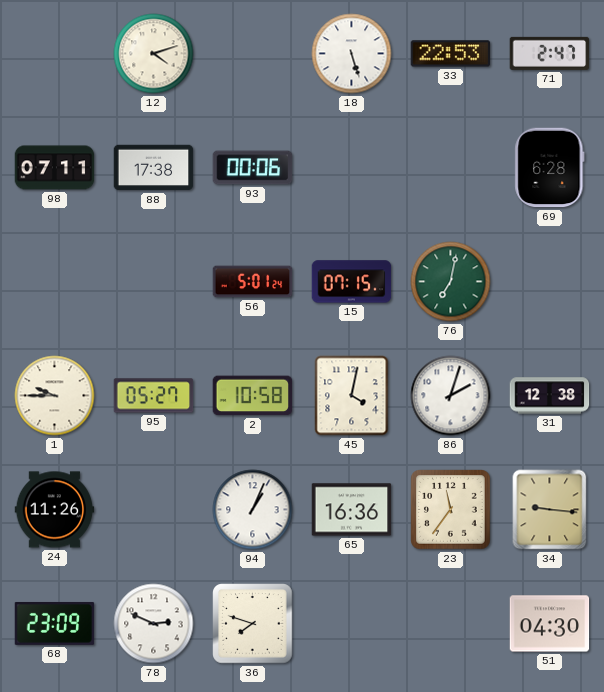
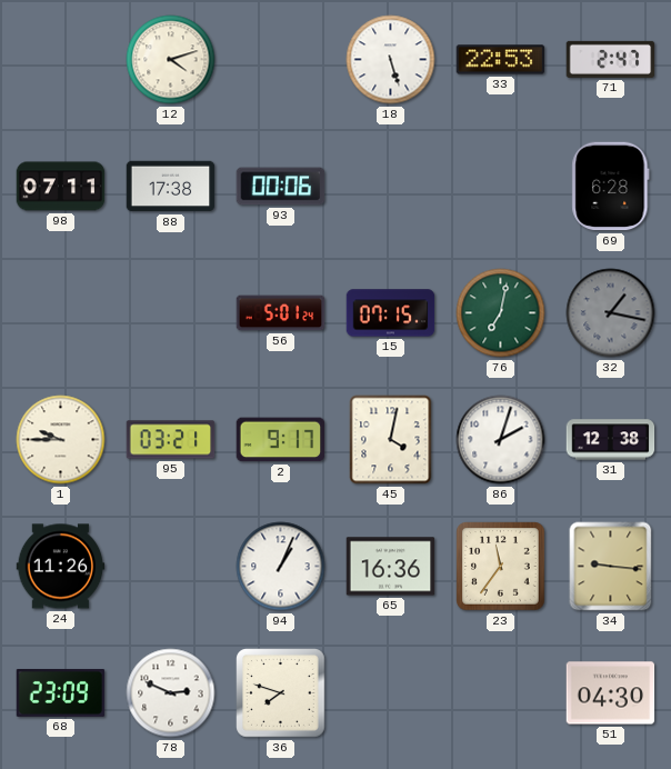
32: none -> 1:17 (611, 313)
95: 05:27 -> 03:21 (171, 440)
2: 10:58 -> 9:17 (281, 440)
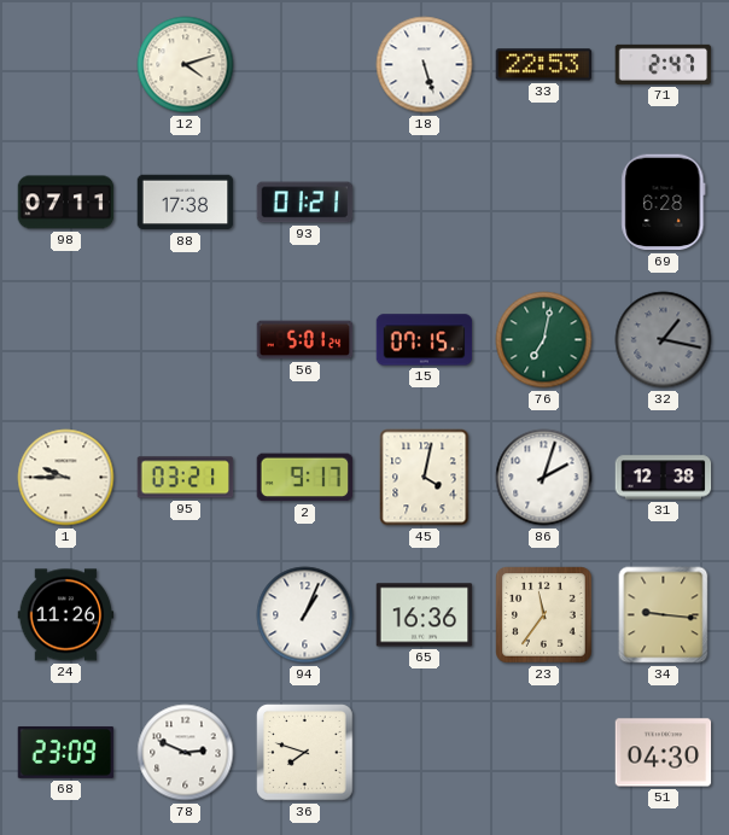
93: 00:06 -> 01:21 (305, 203)
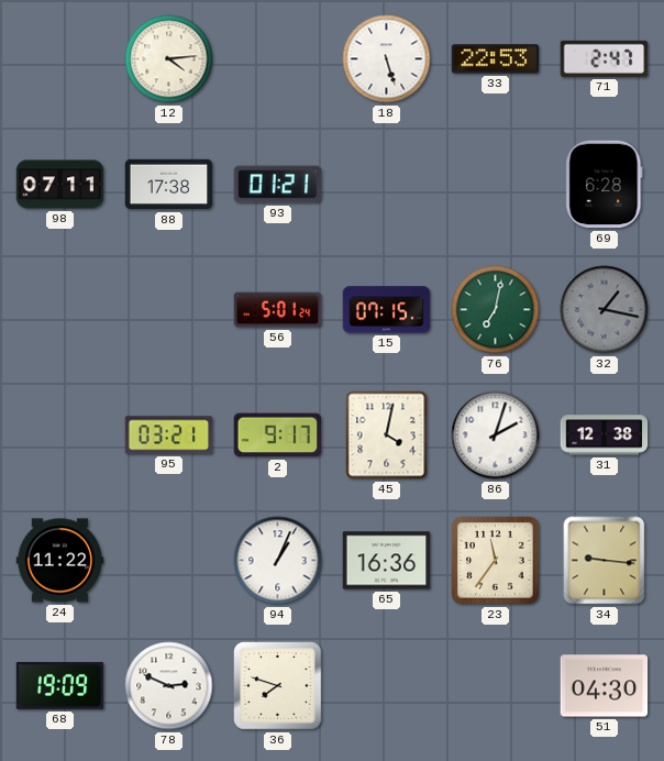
12: 4:12 -> 4:14 (169, 59)
1: 9:45 -> none (66, 478)
24: 11:26 -> 11:22 (60, 561)
68: 23:09 -> 19:09 (60, 685)
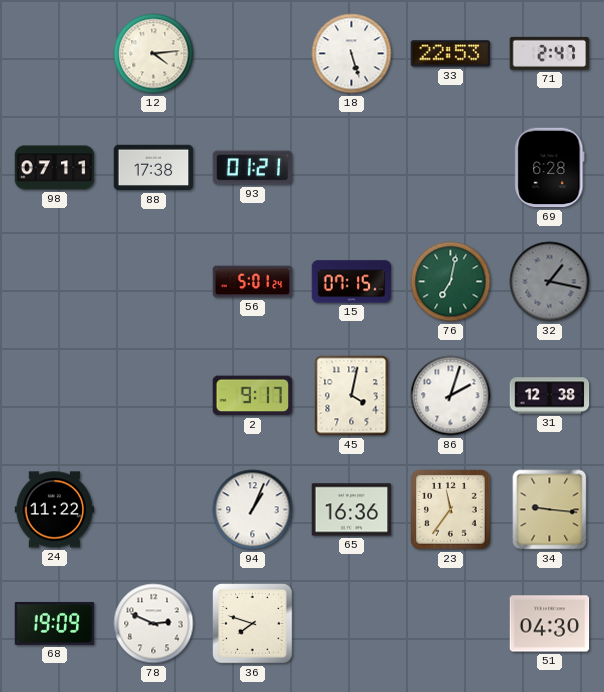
95: 03:21 -> none (169, 435)
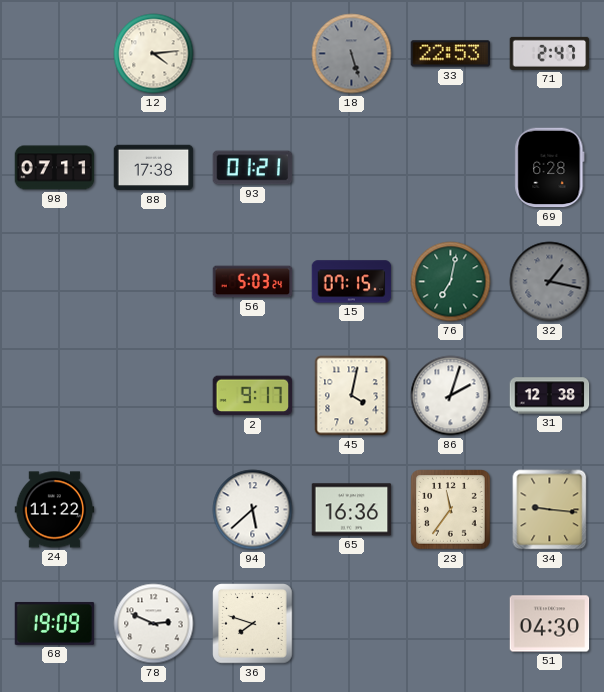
18 dial: white -> grey (352, 54)
56: 5:01 -> 5:03 (253, 282)
94: 1:04 -> 5:38 (253, 510)
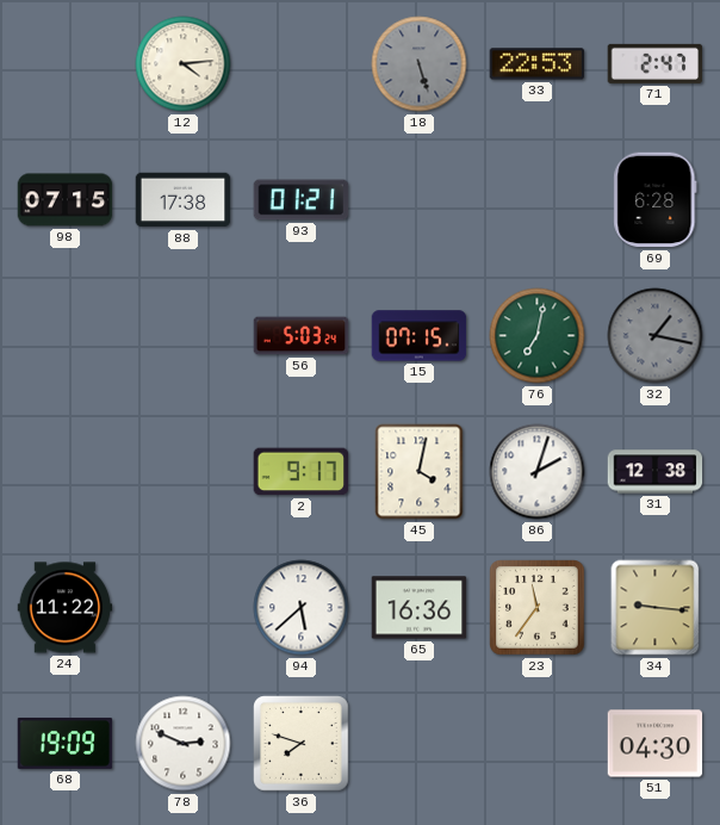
98: 07:11 -> 07:15 (66, 200)
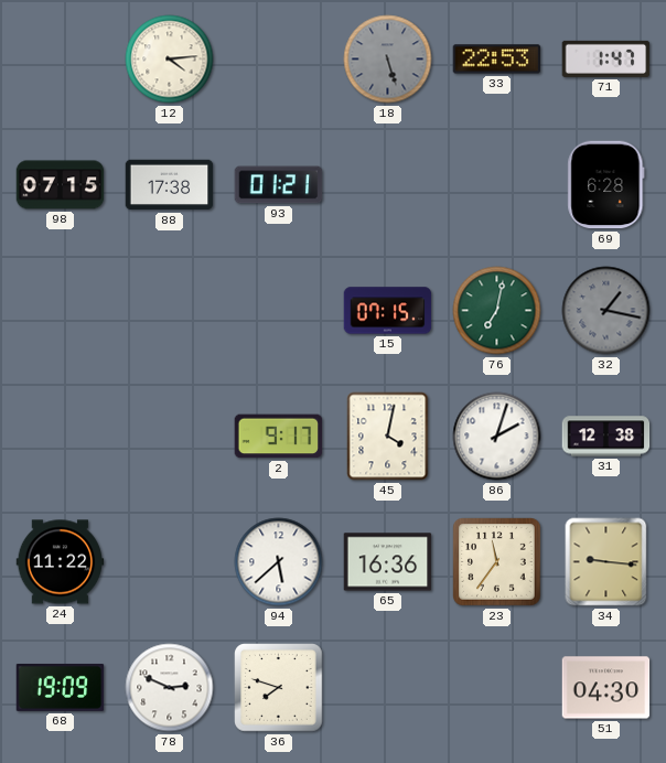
71: 2:47 -> 1:47 (606, 58)
56: 5:03 -> none (302, 336)
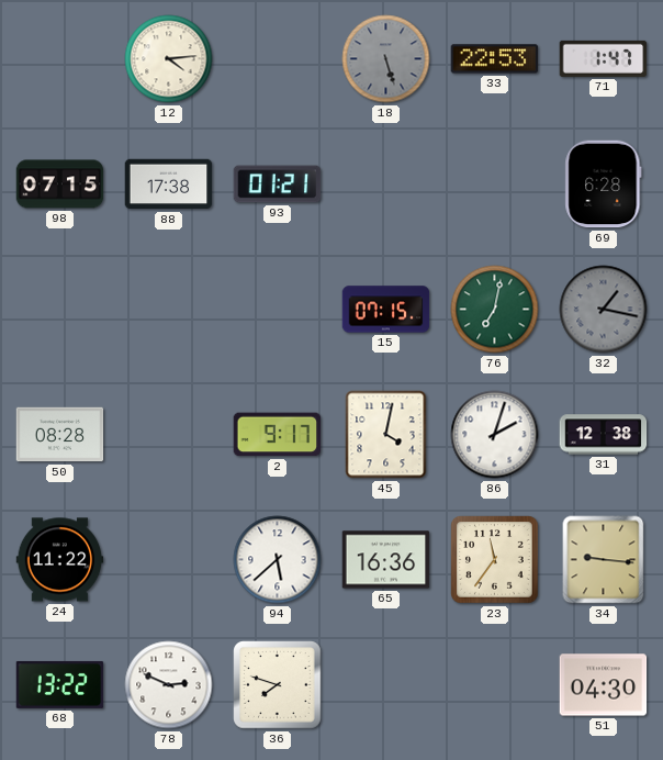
50: none -> 08:28 (60, 435)
68: 19:09 -> 13:22 (60, 684)
